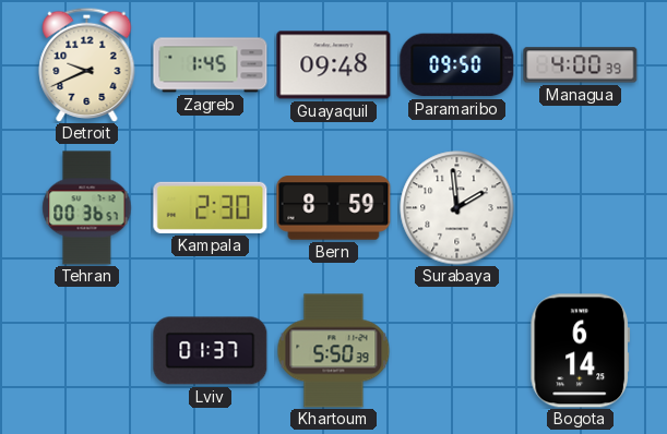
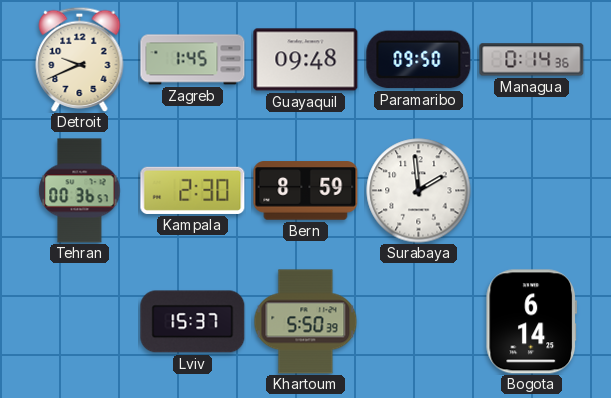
Managua: 4:00 -> 0:14 (532, 60)
Lviv: 01:37 -> 15:37 (193, 322)
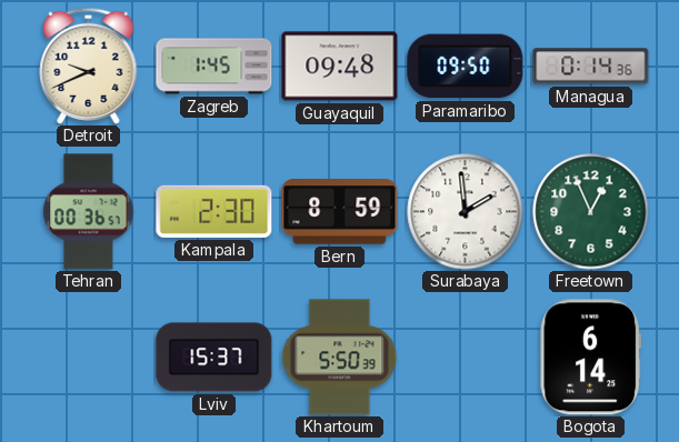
Freetown: none -> 12:56 (591, 212)
